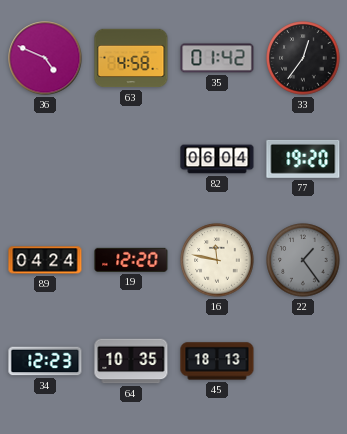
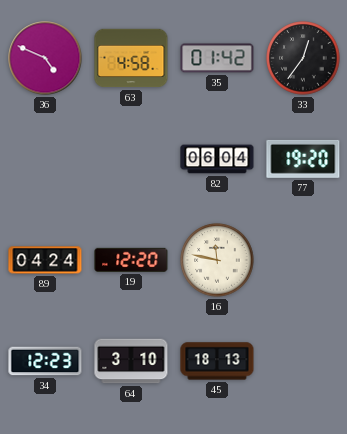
22: 1:24 -> none (303, 260)
64: 10:35 -> 3:10 (131, 361)
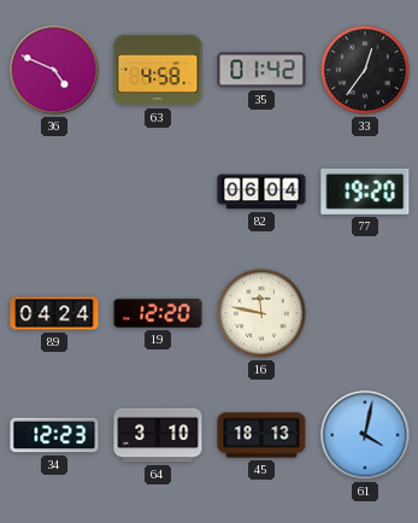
61: none -> 4:02 (365, 435)
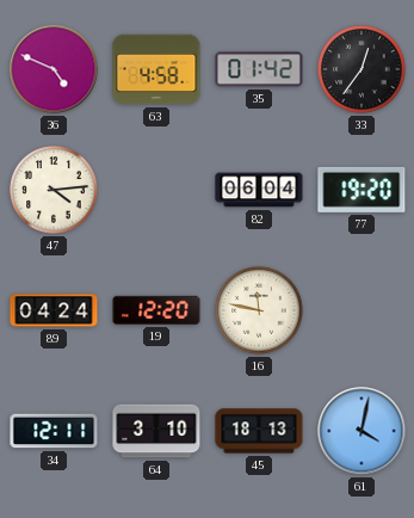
47: none -> 4:14 (54, 190)
34: 12:23 -> 12:11 (54, 431)
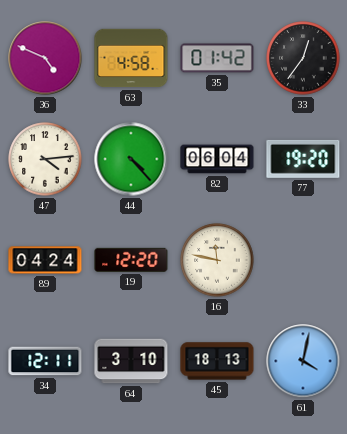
44: none -> 4:23 (131, 159)
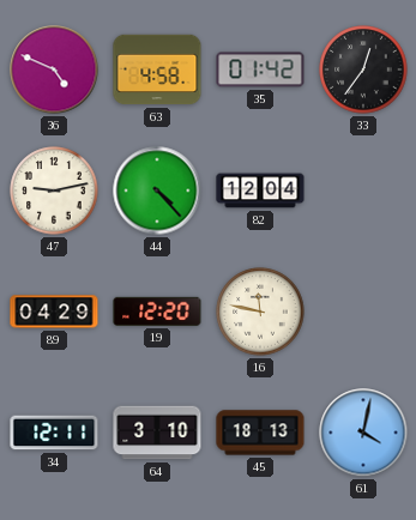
47: 4:14 -> 9:13 (54, 191)
82: 06:04 -> 12:04 (260, 191)
77: 19:20 -> none (303, 159)
89: 04:24 -> 04:29 (54, 312)
